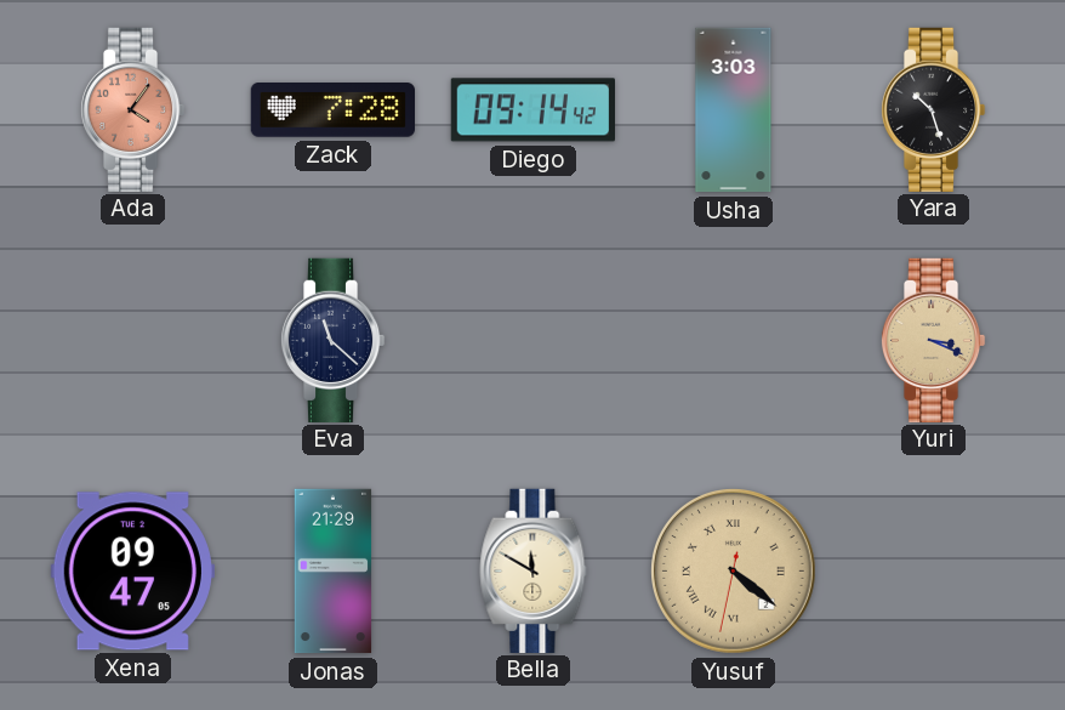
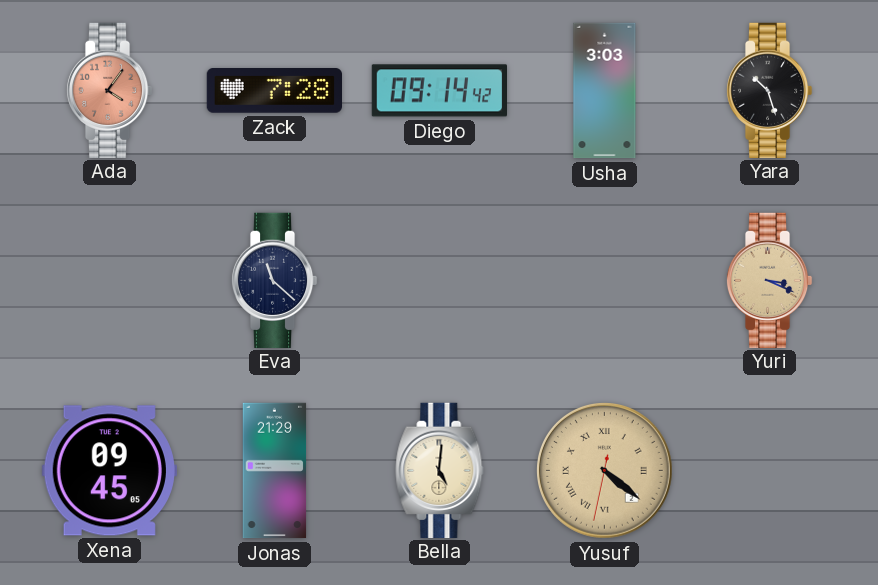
Xena: 09:47 -> 09:45 (109, 471)
Bella: 11:50 -> 5:01 (440, 470)
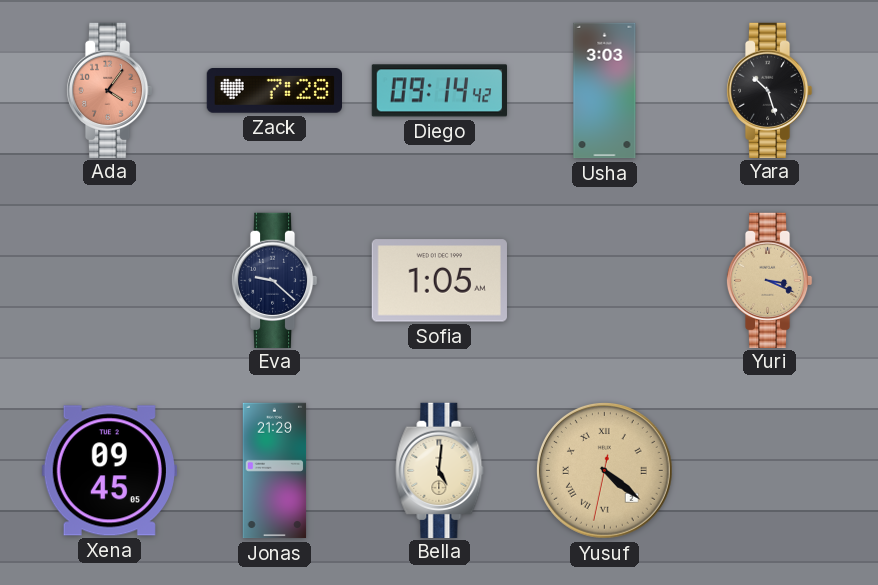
Eva: 11:22 -> 9:22 (274, 280)
Sofia: none -> 1:05 (439, 281)
